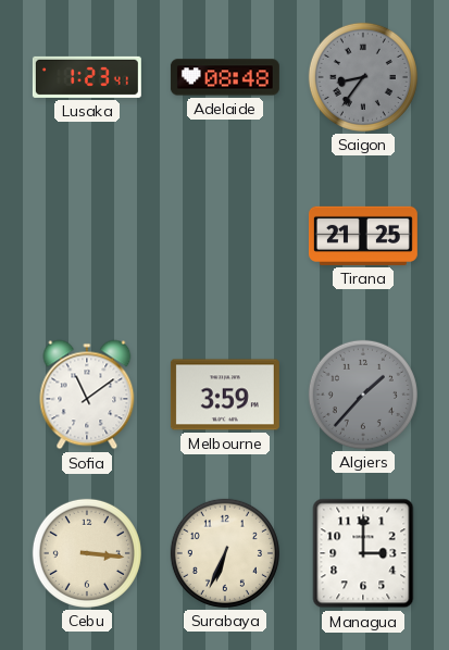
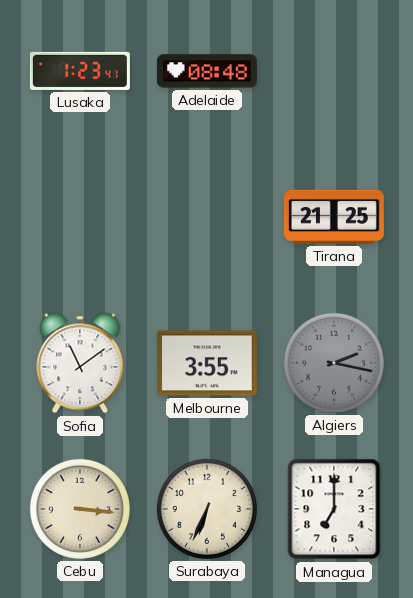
Saigon: 8:36 -> none (363, 77)
Melbourne: 3:59 -> 3:55 (207, 363)
Algiers: 1:37 -> 2:17 (334, 363)
Managua: 3:00 -> 7:00 (334, 509)
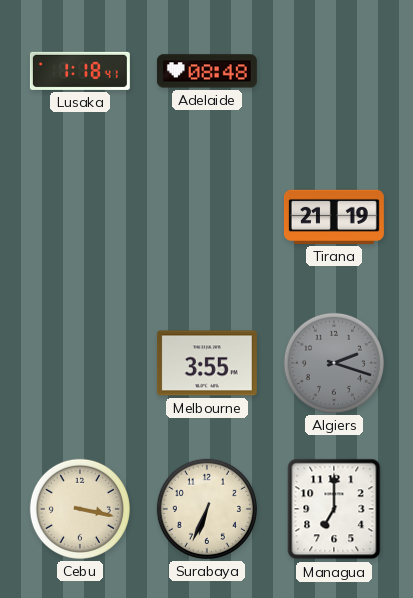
Lusaka: 1:23 -> 1:18 (80, 71)
Tirana: 21:25 -> 21:19 (334, 217)
Sofia: 11:09 -> none (80, 363)
Algiers: 2:17 -> 2:18 (334, 363)
Cebu: 3:16 -> 3:17 (80, 509)
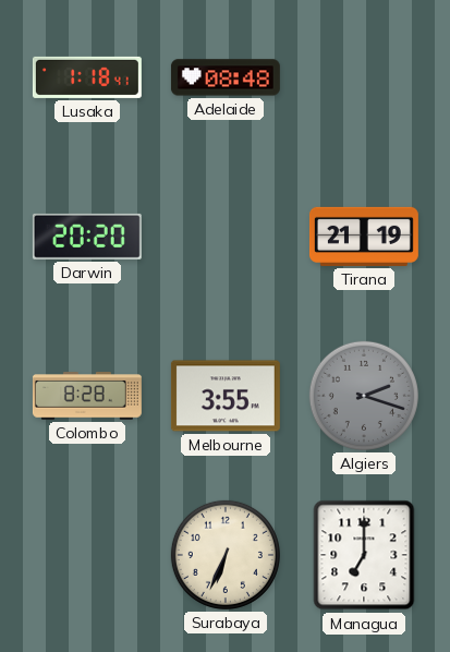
Darwin: none -> 20:20 (87, 237)
Colombo: none -> 8:28 (87, 396)
Cebu: 3:17 -> none (80, 509)
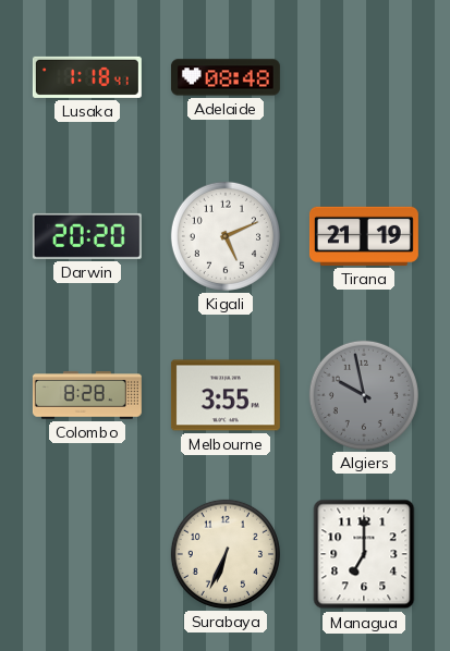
Kigali: none -> 5:11 (226, 236)
Algiers: 2:18 -> 9:58 (364, 395)
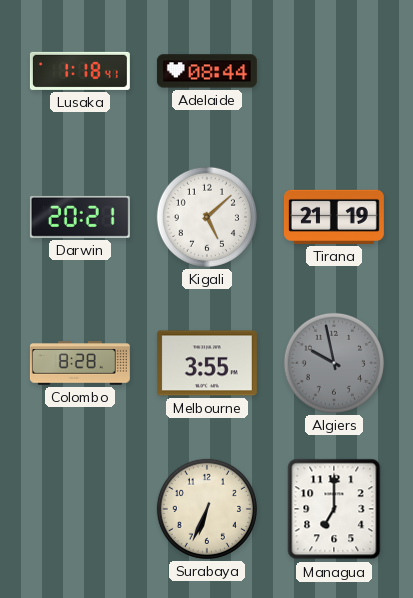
Adelaide: 08:48 -> 08:44 (207, 71)
Darwin: 20:20 -> 20:21 (80, 217)
Kigali: 5:11 -> 5:08 (207, 217)
